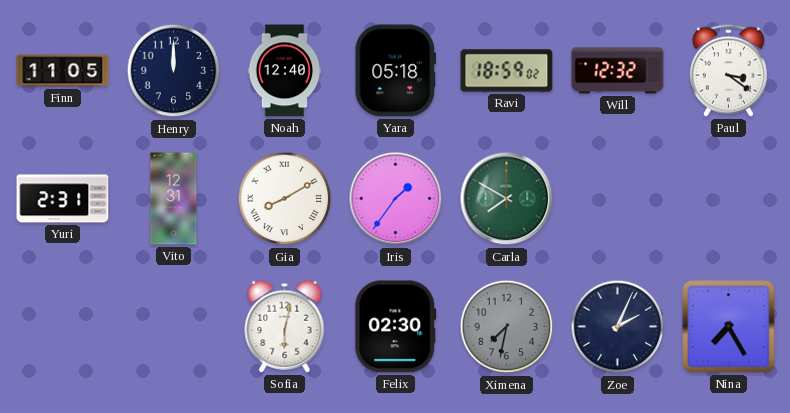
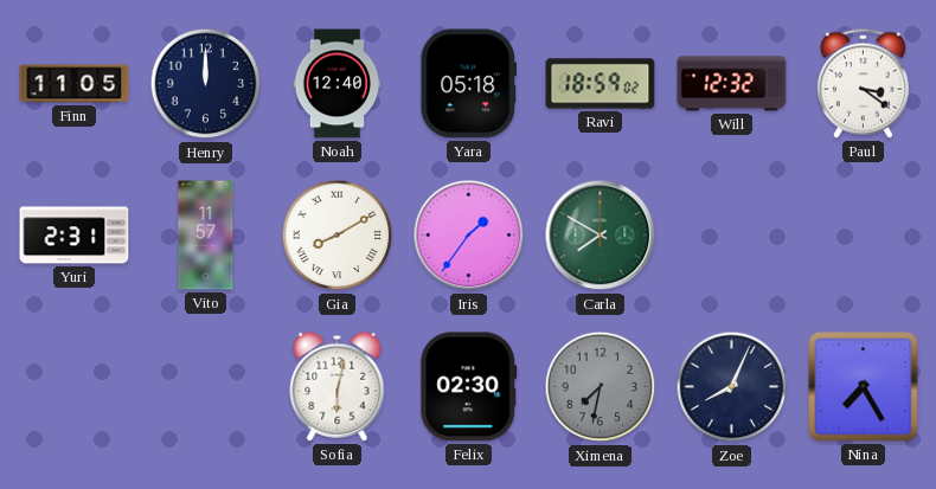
Vito: 12:31 -> 11:57 (206, 236)
Zoe: 2:04 -> 8:04 (732, 387)
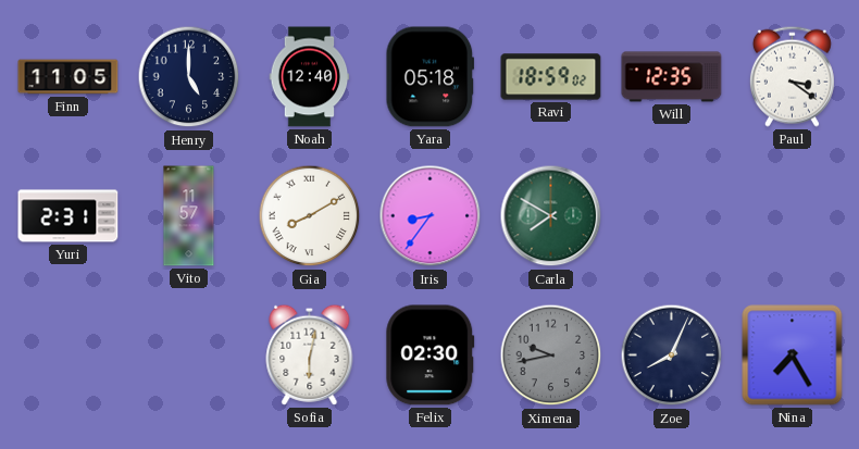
Henry: 12:00 -> 5:00 (189, 77)
Will: 12:32 -> 12:35 (672, 77)
Iris: 1:36 -> 8:36 (431, 216)
Ximena: 7:32 -> 9:43 (551, 356)
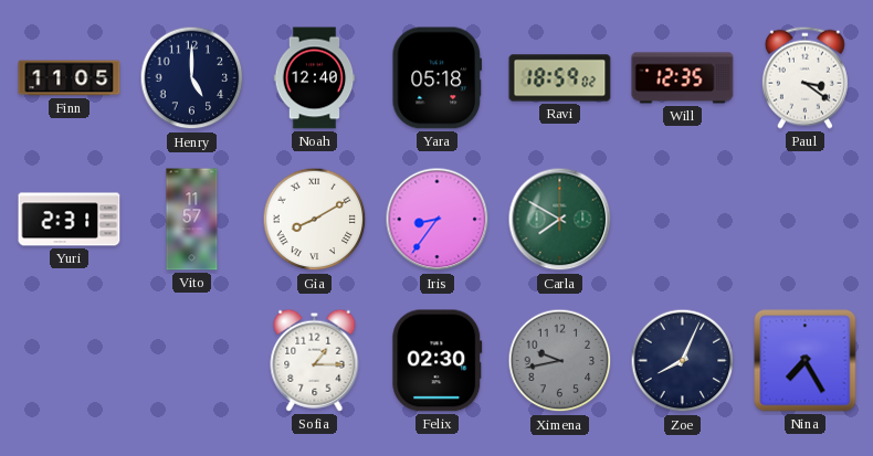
Sofia: 6:02 -> 1:15 (315, 360)
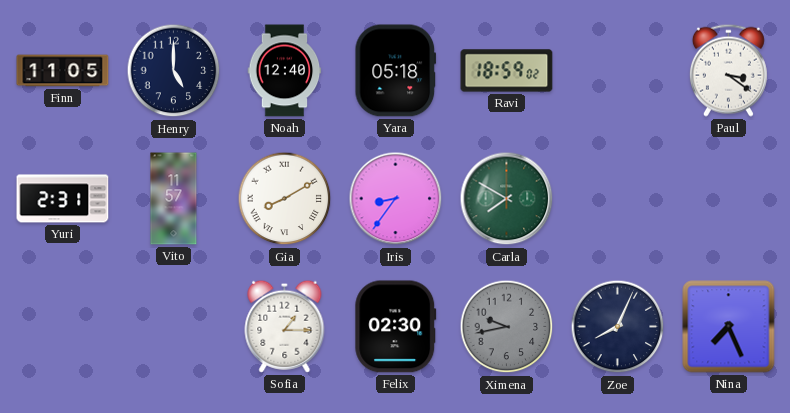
Will: 12:35 -> none (683, 78)
Nina: 7:25 -> 7:26 (729, 327)
